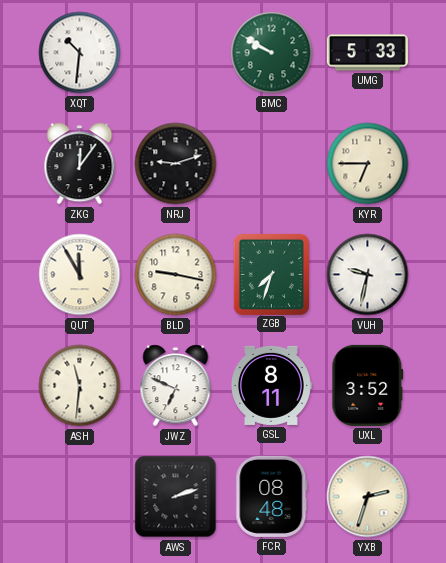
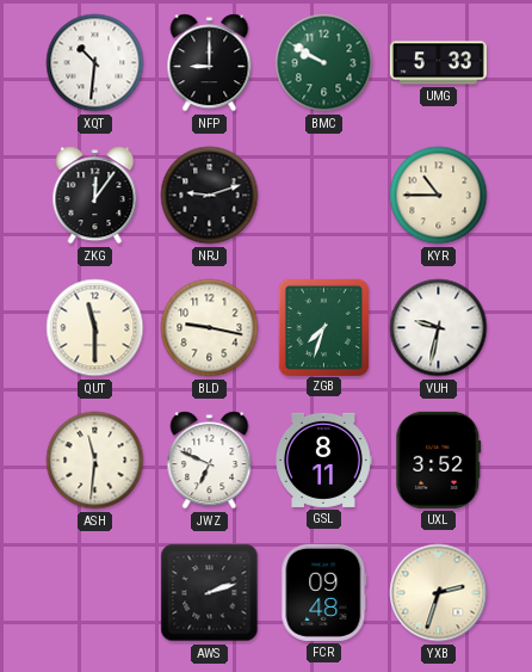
NFP: none -> 9:00 (210, 63)
KYR: 6:45 -> 10:45 (439, 196)
QUT: 11:55 -> 11:30 (95, 328)
FCR: 08:48 -> 09:48 (324, 592)
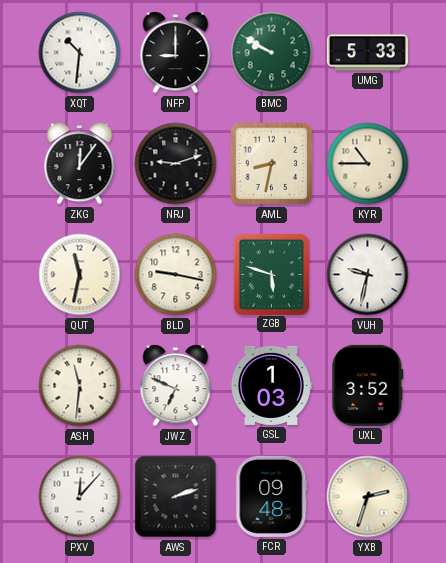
AML: none -> 8:32 (272, 164)
QUT: 11:30 -> 11:32 (80, 275)
ZGB: 7:33 -> 5:48 (271, 274)
GSL: 8:11 -> 1:03 (271, 385)
PXV: none -> 12:07 (80, 497)
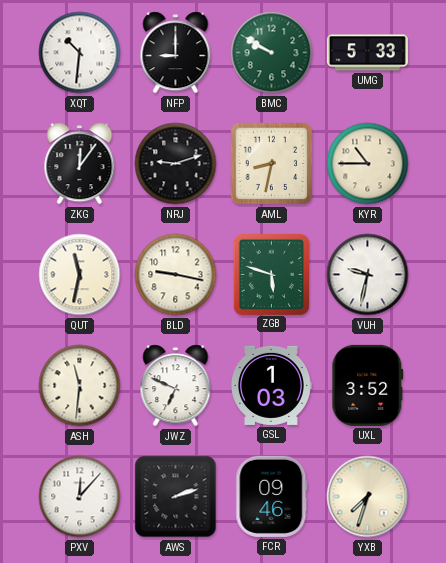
FCR: 09:48 -> 09:46 (272, 496)
YXB: 2:33 -> 7:33 (368, 497)
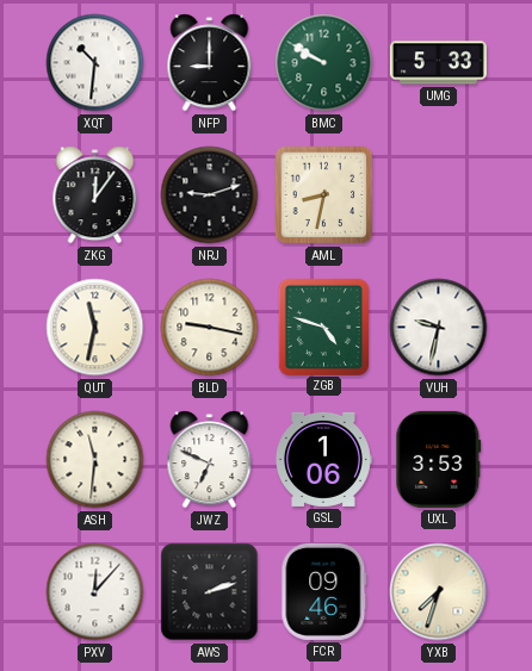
KYR: 10:45 -> none (368, 164)
ZGB: 5:48 -> 4:48 (323, 327)
GSL: 1:03 -> 1:06 (323, 459)
UXL: 3:52 -> 3:53 (439, 459)
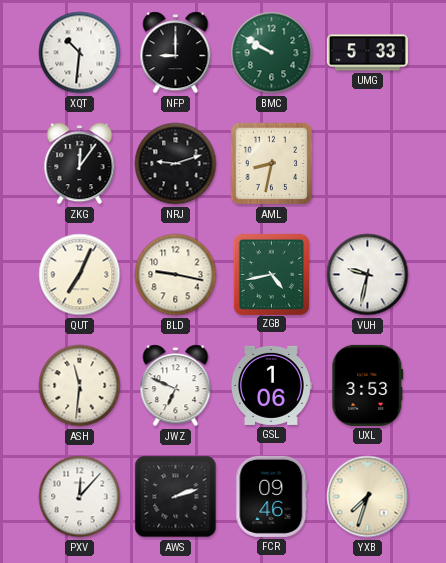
QUT: 11:32 -> 7:04 (80, 275)
ZGB: 4:48 -> 4:43 (271, 274)
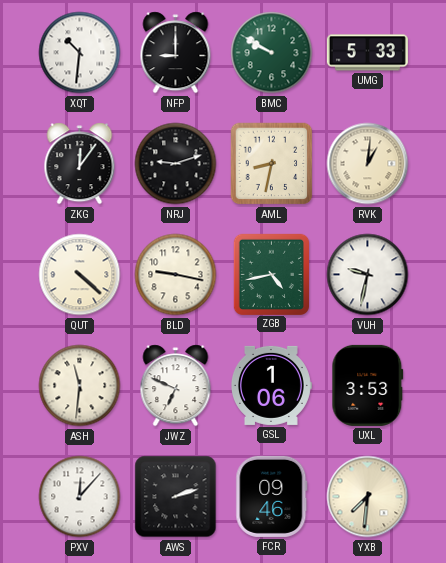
RVK: none -> 1:01 (368, 164)
QUT: 7:04 -> 4:22 (80, 275)
YXB: 7:33 -> 7:31 (368, 497)
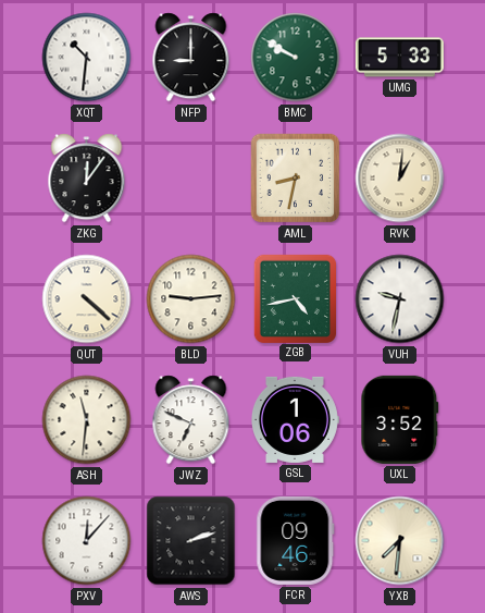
NRJ: 9:12 -> none (176, 164)
BLD: 9:17 -> 9:14 (191, 299)
UXL: 3:53 -> 3:52 (400, 419)
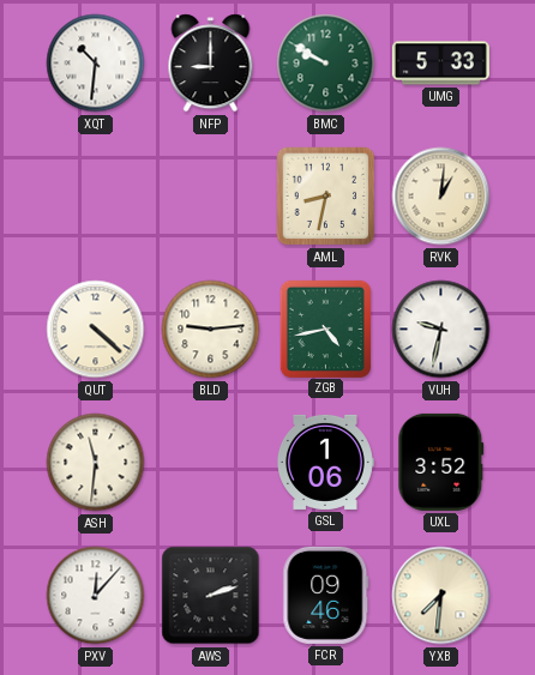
ZKG: 12:06 -> none (87, 179)
JWZ: 6:49 -> none (191, 420)
